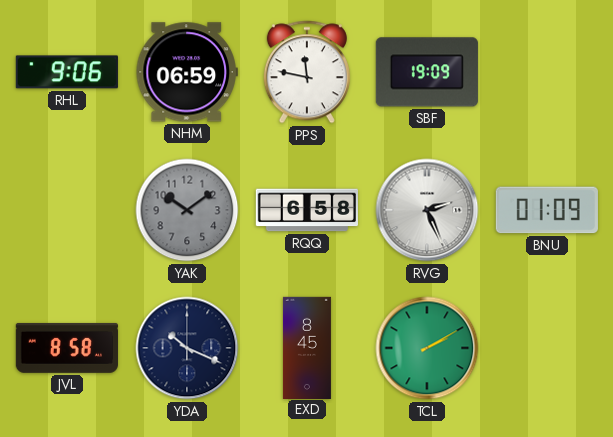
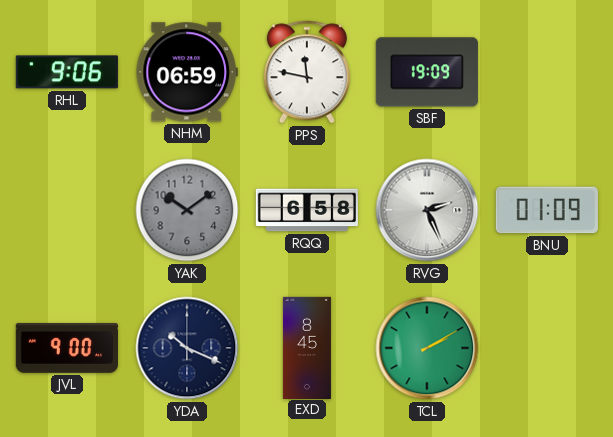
JVL: 8:58 -> 9:00 (67, 348)
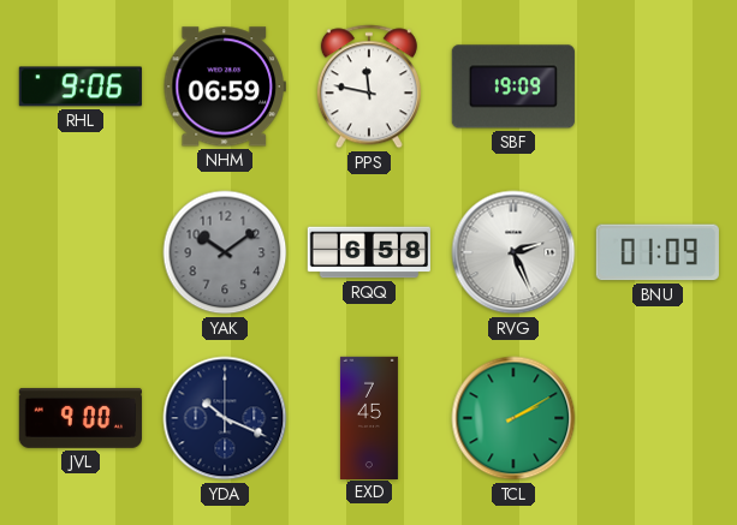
EXD: 8:45 -> 7:45 (369, 417)
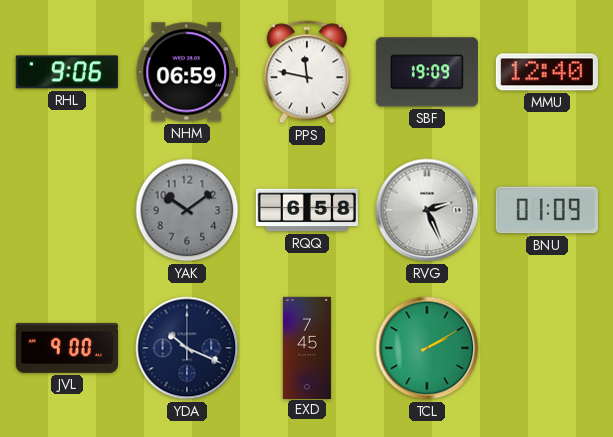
MMU: none -> 12:40 (547, 72)
